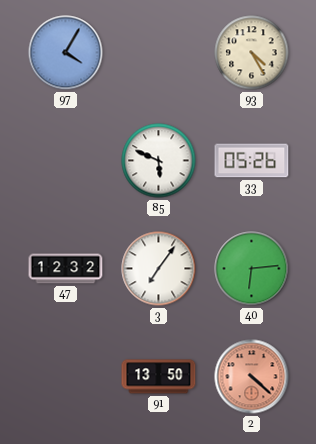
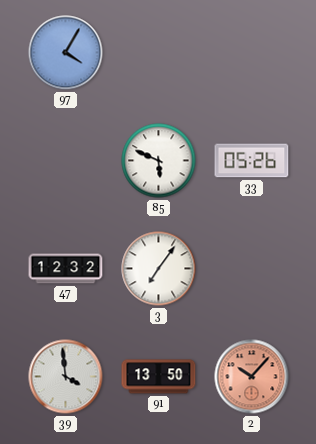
93: 4:25 -> none (252, 53)
40: 6:14 -> none (252, 269)
39: none -> 3:59 (66, 377)
2: 4:22 -> 10:07 (252, 377)
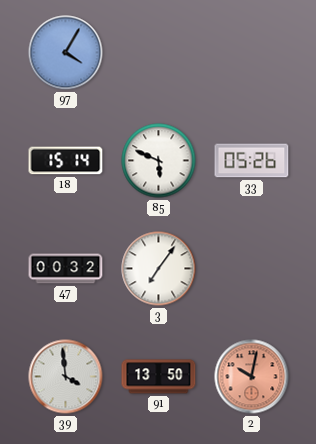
18: none -> 15:14 (66, 161)
47: 12:32 -> 00:32 (66, 269)
2: 10:07 -> 10:02 (252, 377)
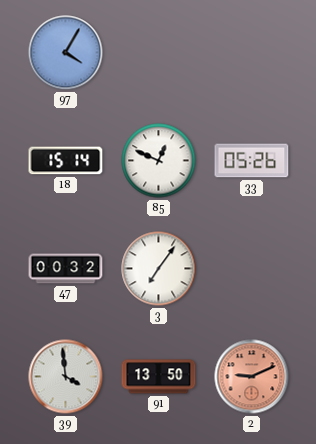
85: 5:49 -> 12:49 (159, 161)
2: 10:02 -> 9:11 (252, 377)
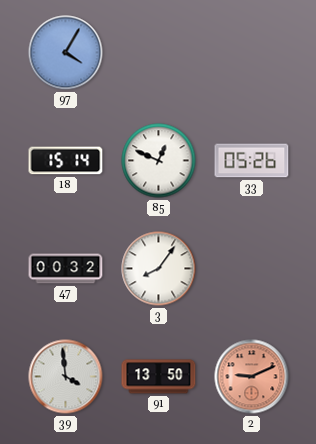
3: 7:06 -> 8:06 (159, 269)
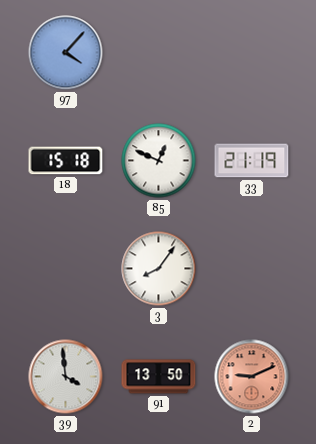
97: 4:05 -> 4:07 (66, 53)
18: 15:14 -> 15:18 (66, 161)
33: 05:26 -> 21:19 (252, 161)
47: 00:32 -> none (66, 269)
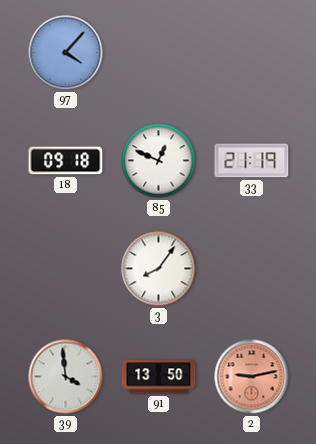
18: 15:18 -> 09:18 (66, 161)
2: 9:11 -> 9:13 (252, 377)
